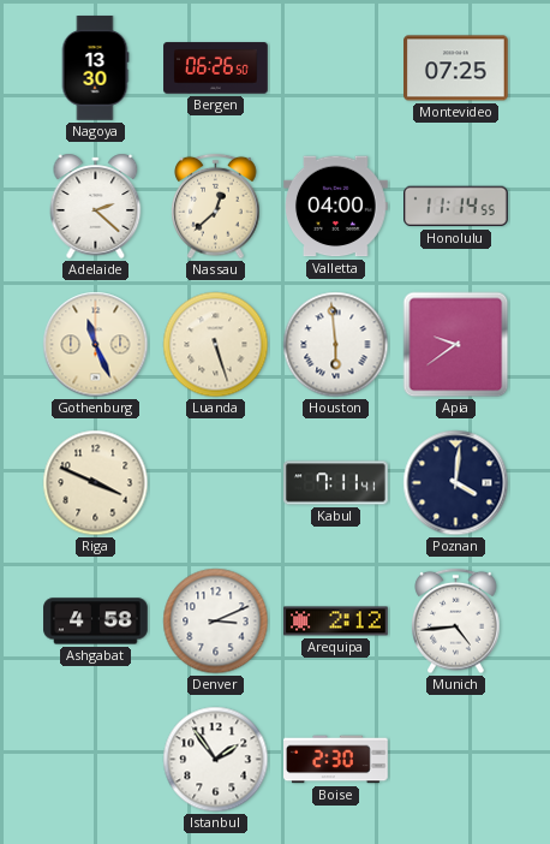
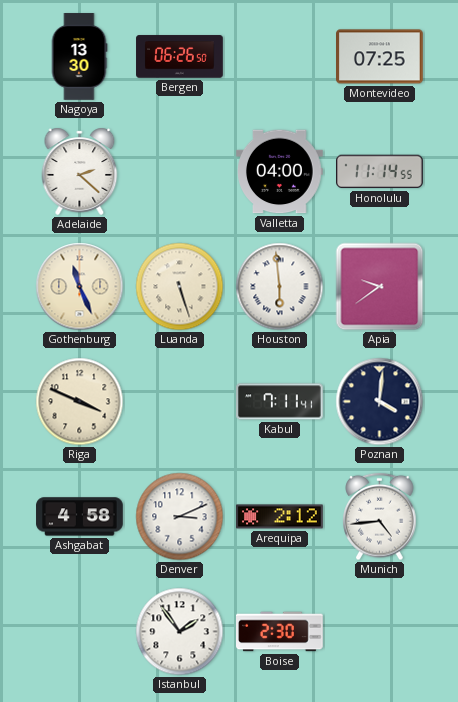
Nassau: 12:38 -> none (216, 207)
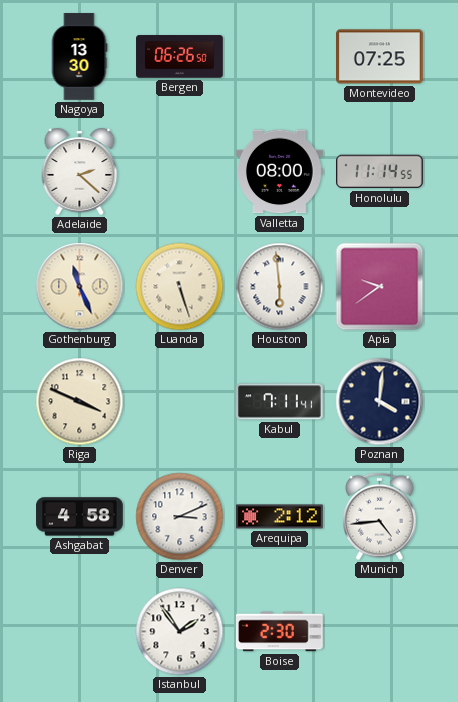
Valletta: 04:00 -> 08:00 (280, 172)
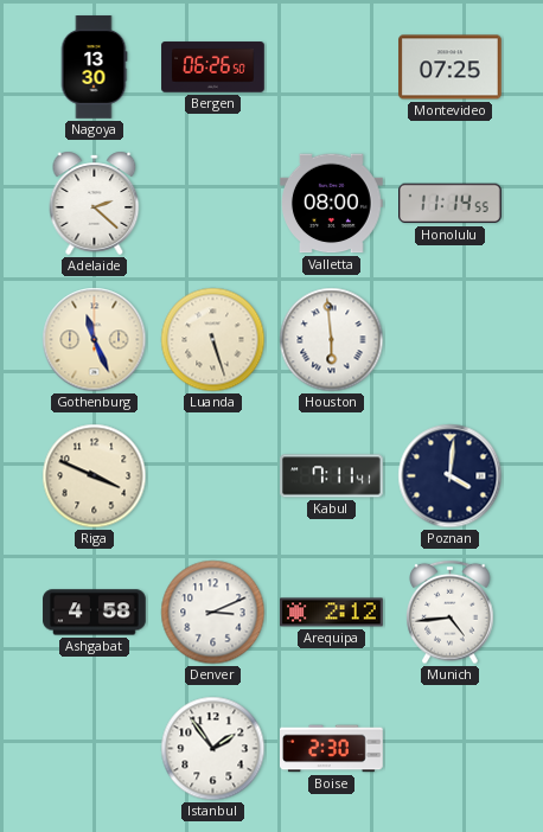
Apia: 9:39 -> none (380, 287)
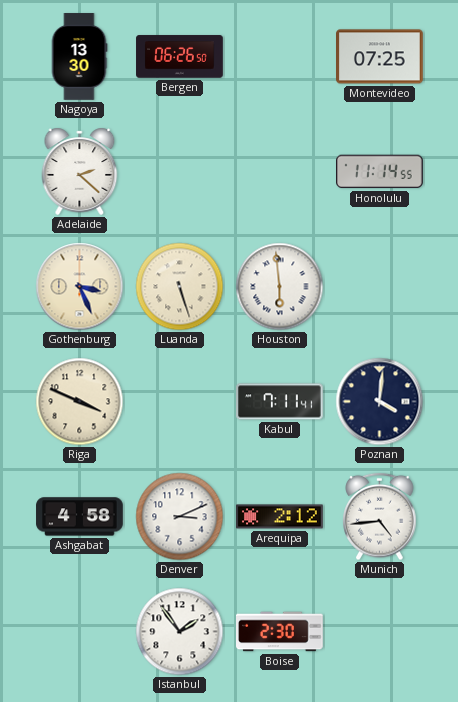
Valletta: 08:00 -> none (332, 204)
Gothenburg: 11:26 -> 3:26 (80, 287)
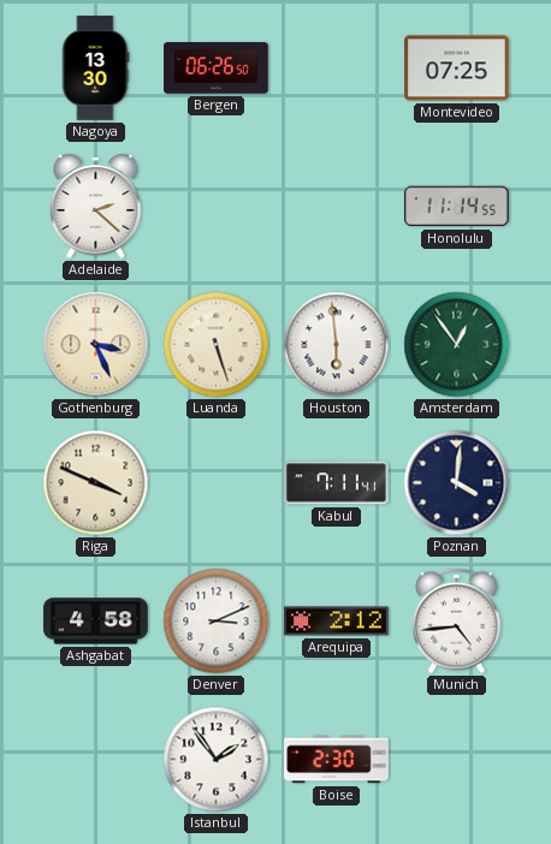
Amsterdam: none -> 12:54 (457, 345)
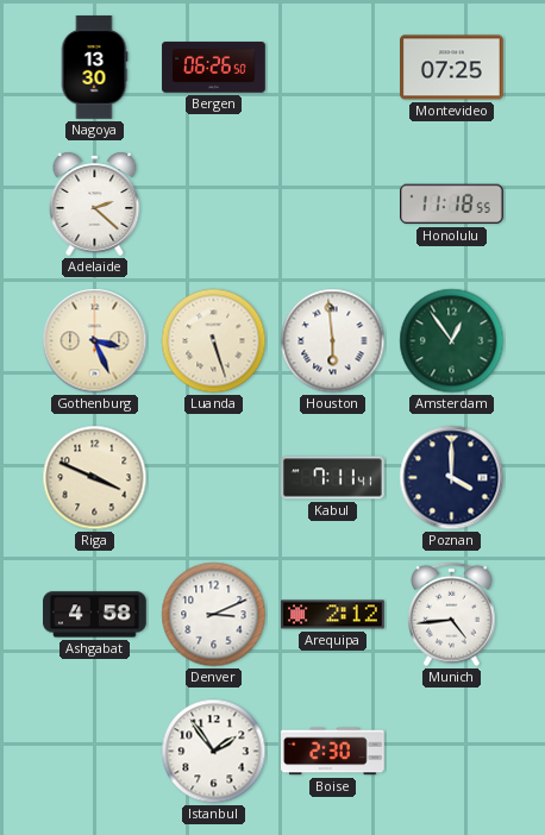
Honolulu: 11:14 -> 11:18 (452, 205)
Poznan: 4:01 -> 4:00 (452, 478)
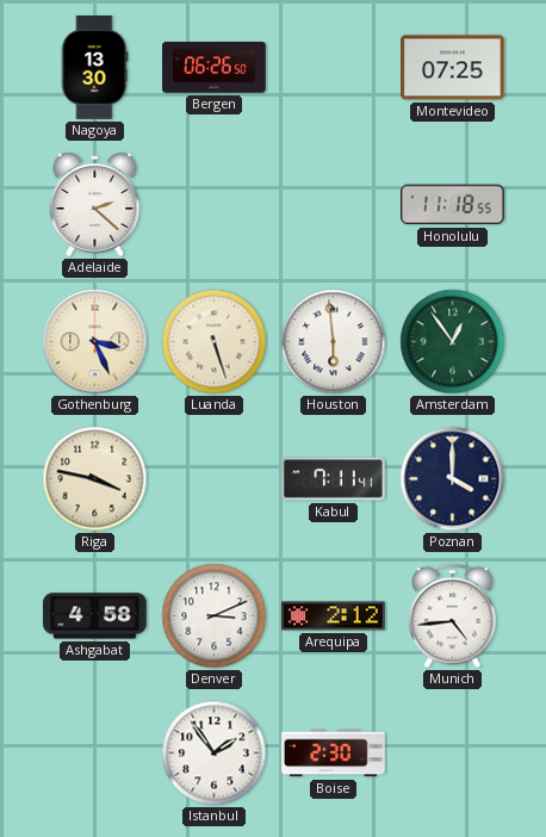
Riga: 3:49 -> 3:47 (95, 479)
